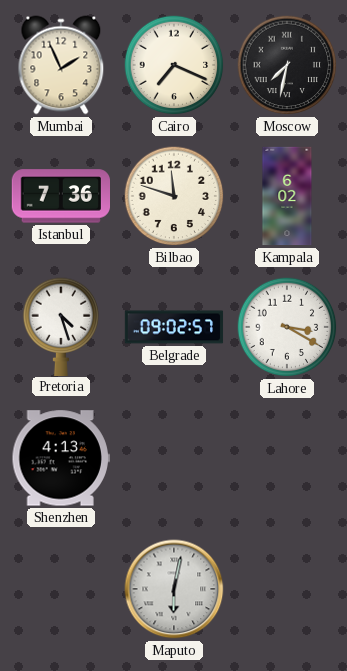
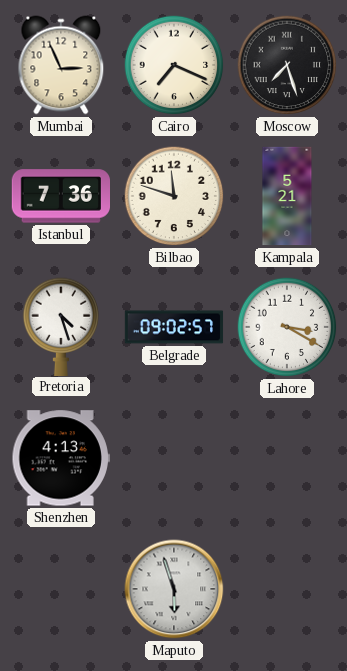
Mumbai: 1:56 -> 2:56 (61, 65)
Moscow: 7:32 -> 7:27 (287, 65)
Kampala: 6:02 -> 5:21 (287, 196)
Maputo: 6:02 -> 5:57 (174, 589)
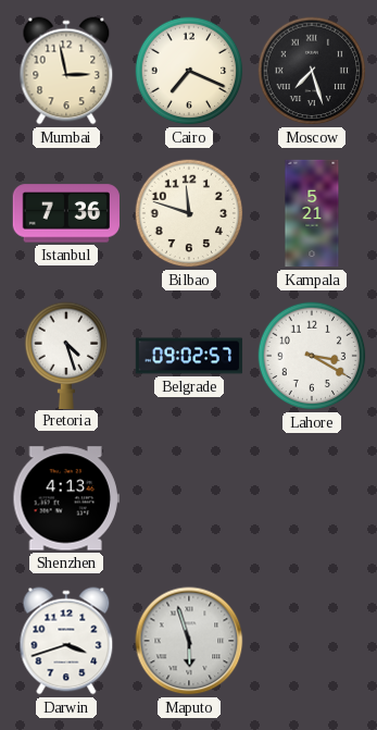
Mumbai: 2:56 -> 2:58 (66, 71)
Darwin: none -> 3:42 (66, 641)
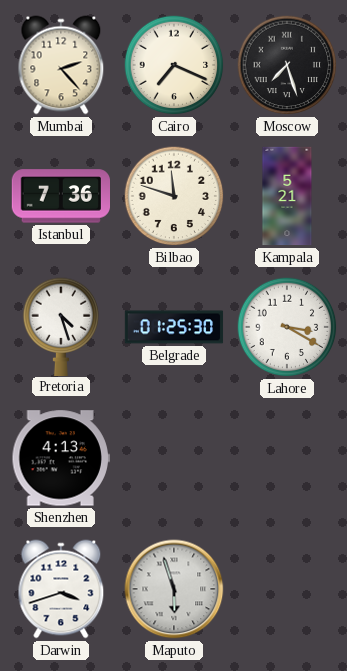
Mumbai: 2:58 -> 2:23 (61, 65)
Belgrade: 09:02 -> 01:25 (174, 327)
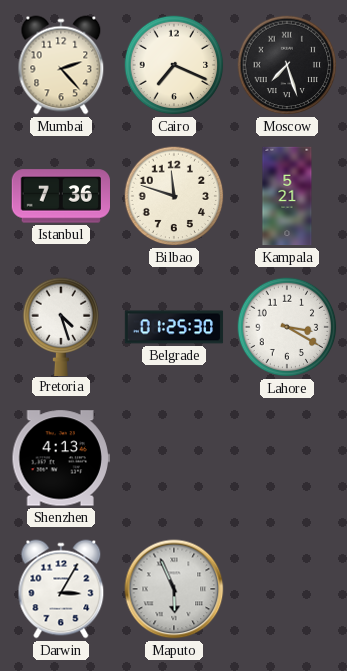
Darwin: 3:42 -> 3:05 (61, 589)
Maputo: 5:57 -> 5:56 (174, 589)
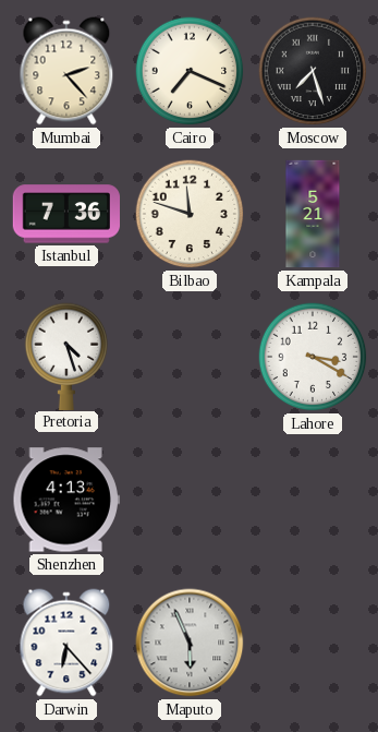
Belgrade: 01:25 -> none (174, 327)
Darwin: 3:05 -> 6:23 (66, 643)
